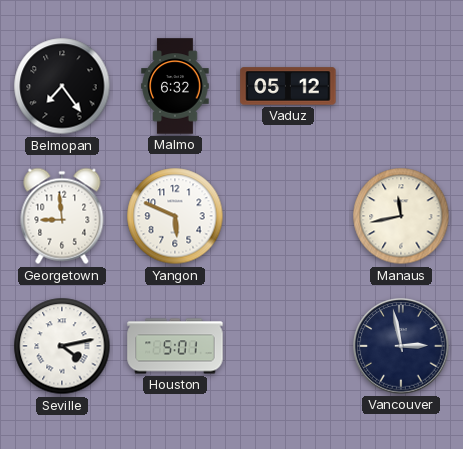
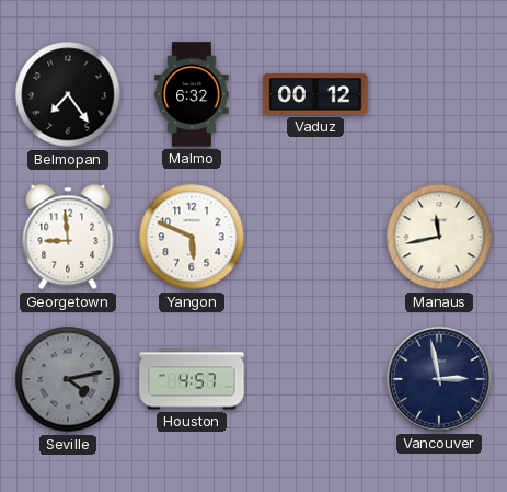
Vaduz: 05:12 -> 00:12 (315, 94)
Seville dial: white -> grey (68, 379)
Houston: 5:01 -> 4:57 (192, 379)
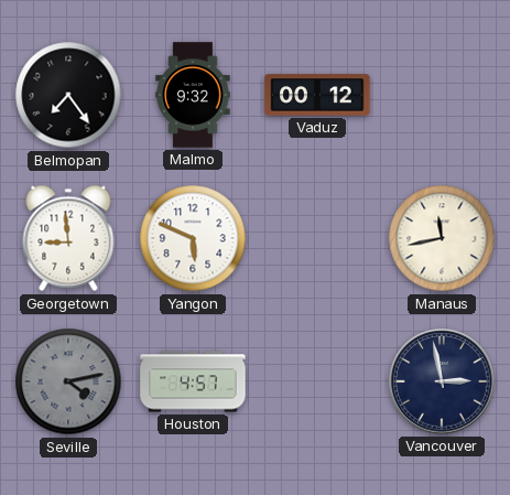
Malmo: 6:32 -> 9:32 (193, 95)
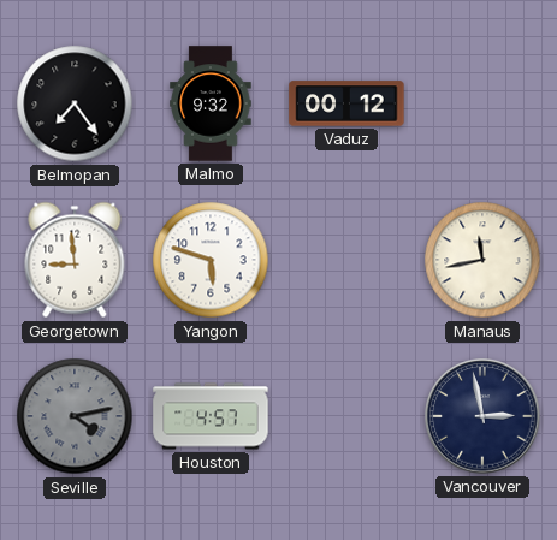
Yangon: 5:49 -> 5:48 (211, 260)
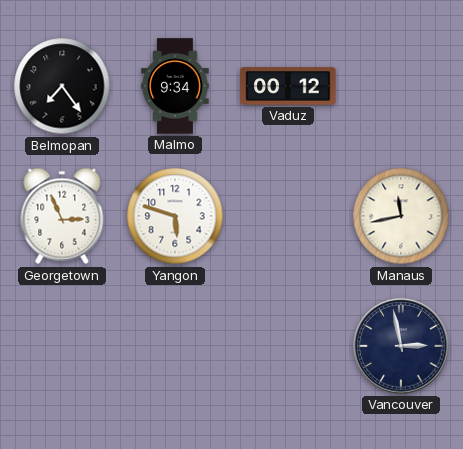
Malmo: 9:32 -> 9:34 (175, 86)
Georgetown: 8:59 -> 2:56 (62, 216)
Seville: 4:13 -> none (75, 416)
Houston: 4:57 -> none (211, 416)
